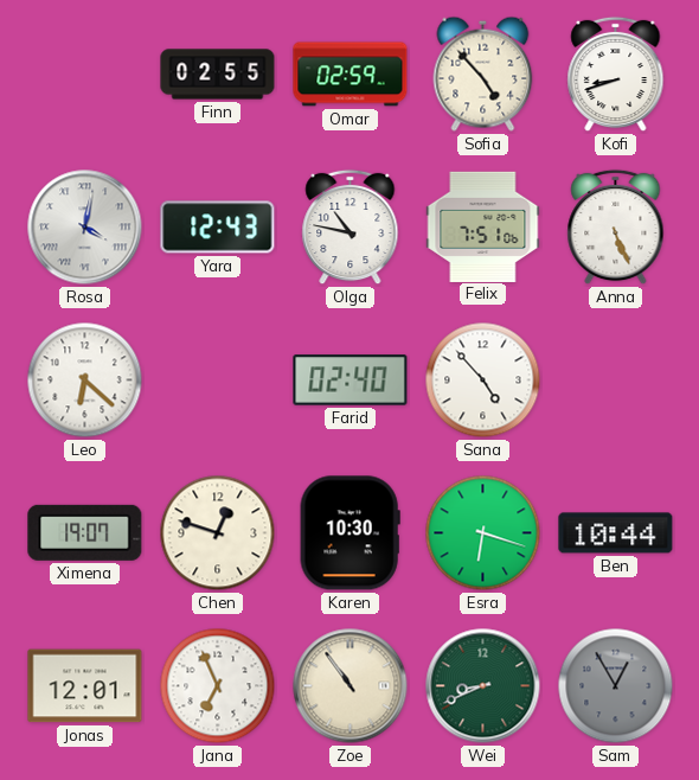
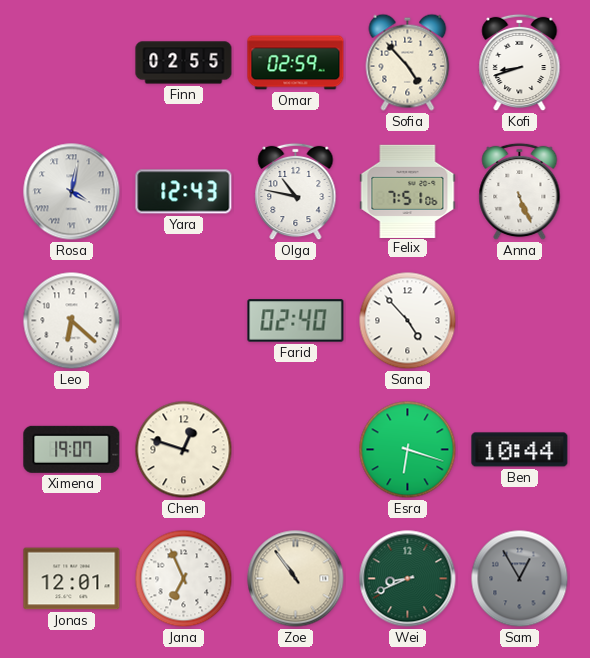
Karen: 10:30 -> none (349, 533)
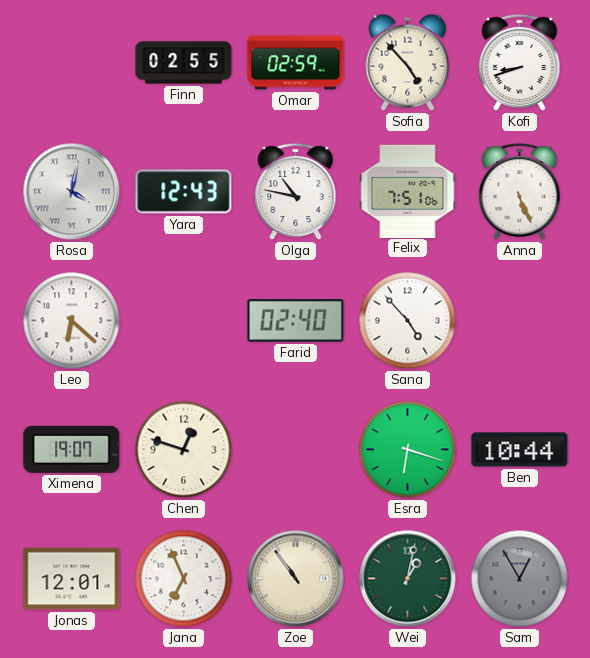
Wei: 8:41 -> 1:02 (408, 579)
